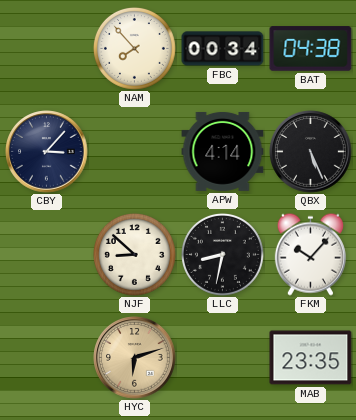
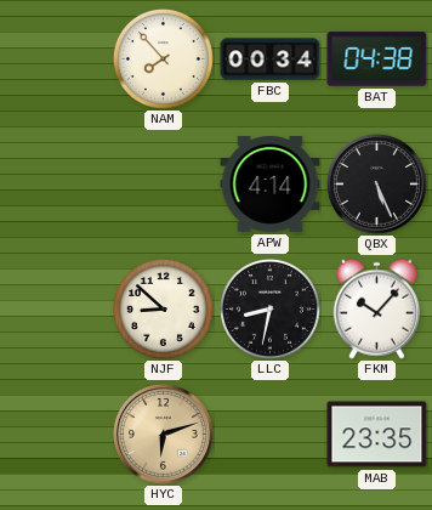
CBY: 3:07 -> none (47, 152)
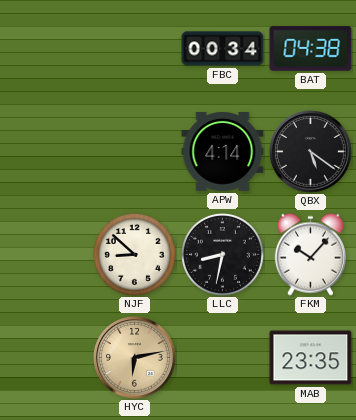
NAM: 7:53 -> none (163, 58)
QBX: 5:26 -> 5:21 (311, 152)
HYC: 6:12 -> 6:13 (135, 358)
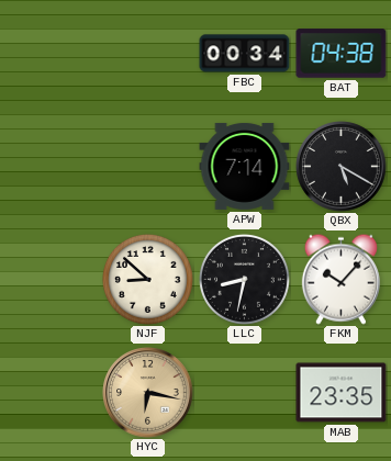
APW: 4:14 -> 7:14 (245, 166)
QBX: 5:21 -> 5:20 (342, 167)
HYC: 6:13 -> 6:17 (148, 393)
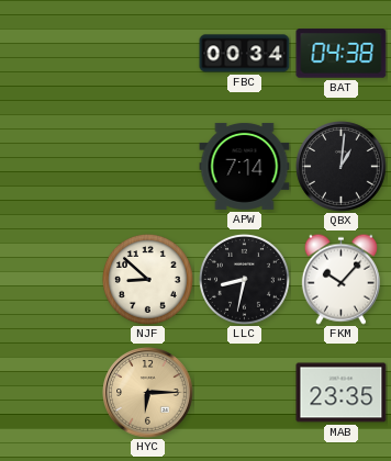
QBX: 5:20 -> 1:01 (342, 167)
HYC: 6:17 -> 6:15 (148, 393)
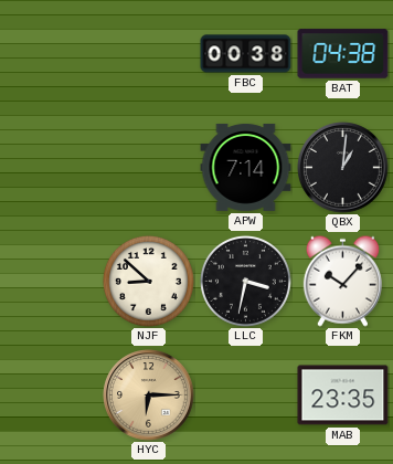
FBC: 00:34 -> 00:38 (246, 54)
LLC: 8:32 -> 3:32 (245, 281)
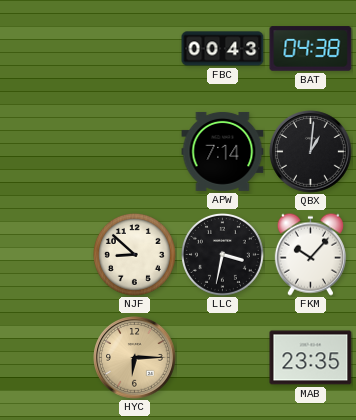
FBC: 00:38 -> 00:43 (223, 49)
